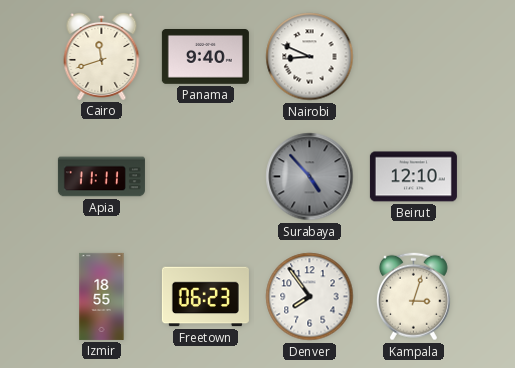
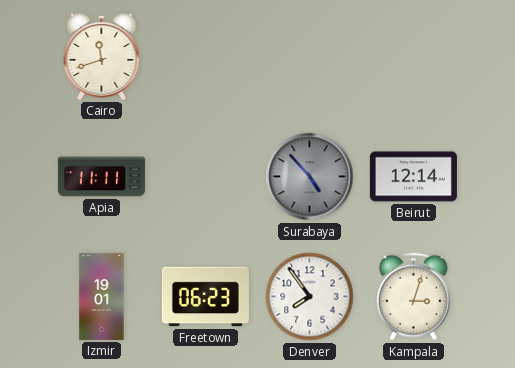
Panama: 9:40 -> none (205, 57)
Nairobi: 8:49 -> none (310, 57)
Beirut: 12:10 -> 12:14 (413, 177)
Izmir: 18:55 -> 19:01 (102, 296)
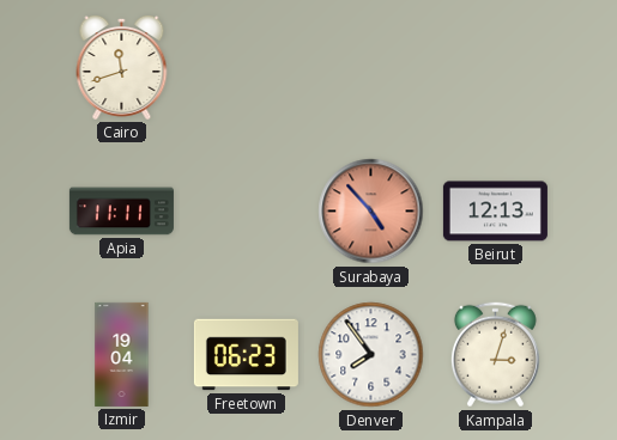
Surabaya dial: grey -> salmon (371, 212)
Beirut: 12:14 -> 12:13 (495, 212)
Izmir: 19:01 -> 19:04 (122, 354)
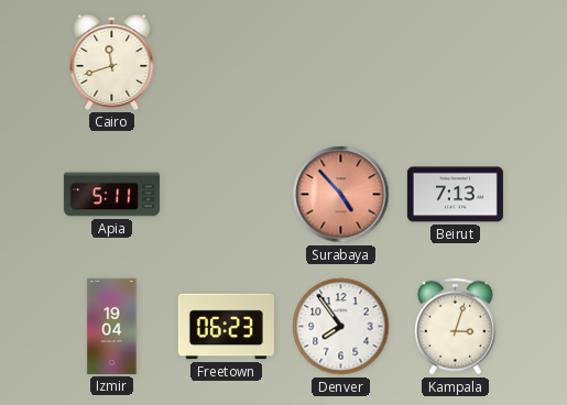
Apia: 11:11 -> 5:11 (111, 195)
Beirut: 12:13 -> 7:13 (455, 195)
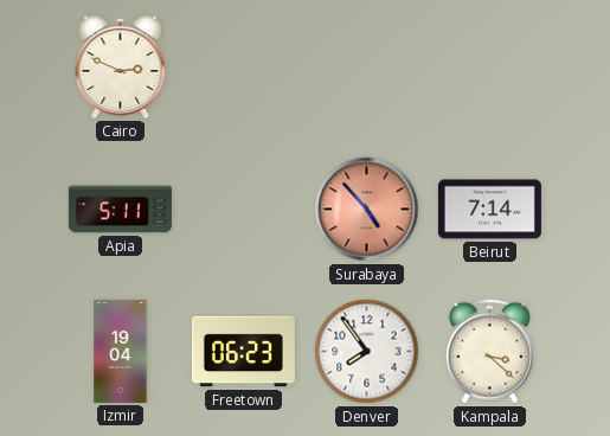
Cairo: 11:42 -> 2:49 (121, 66)
Beirut: 7:13 -> 7:14 (489, 210)
Kampala: 3:03 -> 3:22 (489, 352)
